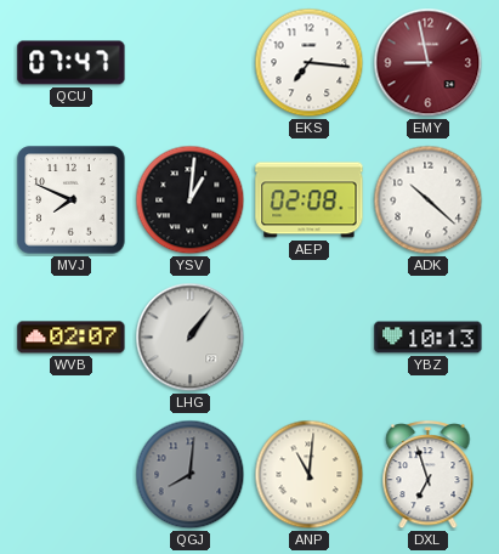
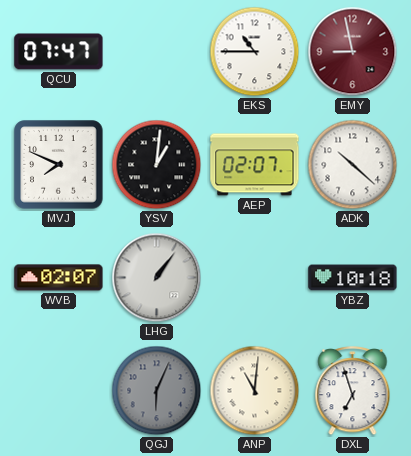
EKS: 7:16 -> 10:45 (255, 52)
AEP: 02:08 -> 02:07 (255, 165)
YBZ: 10:13 -> 10:18 (353, 278)
QGJ: 8:01 -> 6:04 (157, 391)
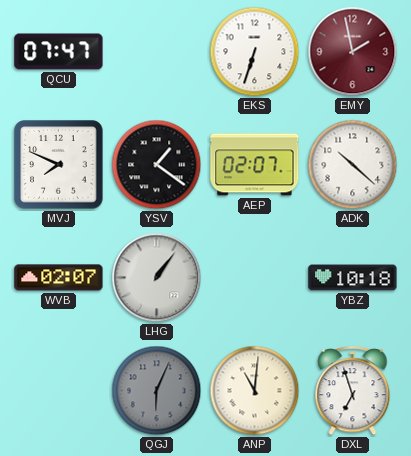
EKS: 10:45 -> 6:33 (255, 52)
EMY: 8:58 -> 1:58 (353, 52)
YSV: 1:01 -> 1:21 (157, 165)
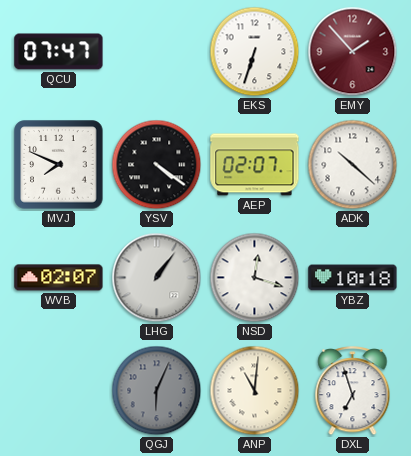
EMY: 1:58 -> 1:53 (353, 52)
YSV: 1:21 -> 4:21 (157, 165)
NSD: none -> 12:18 (255, 278)
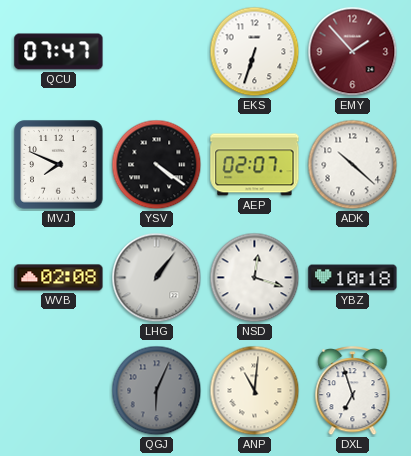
WVB: 02:07 -> 02:08 (59, 278)
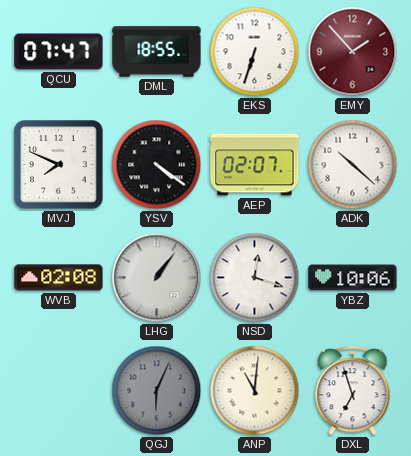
DML: none -> 18:55 (157, 52)
YBZ: 10:18 -> 10:06 (353, 278)
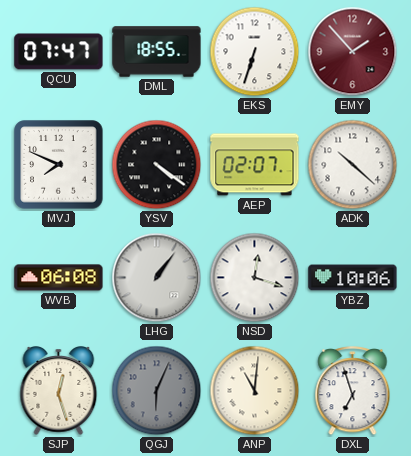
WVB: 02:08 -> 06:08 (59, 278)
SJP: none -> 12:27 (59, 391)
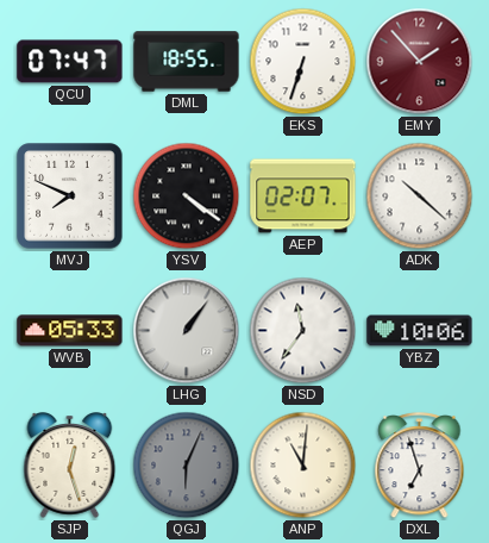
WVB: 06:08 -> 05:33 (70, 331)
NSD: 12:18 -> 11:36 (303, 331)
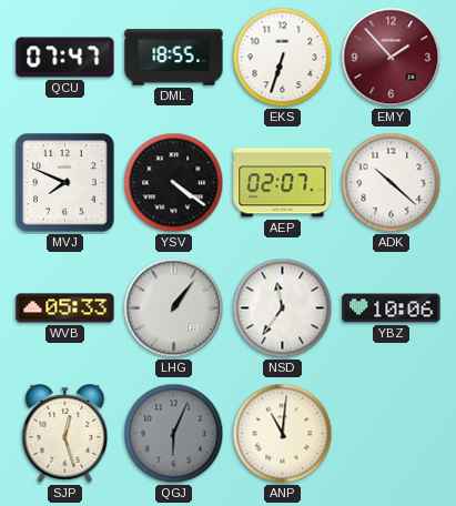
DXL: 6:57 -> none (420, 467)
